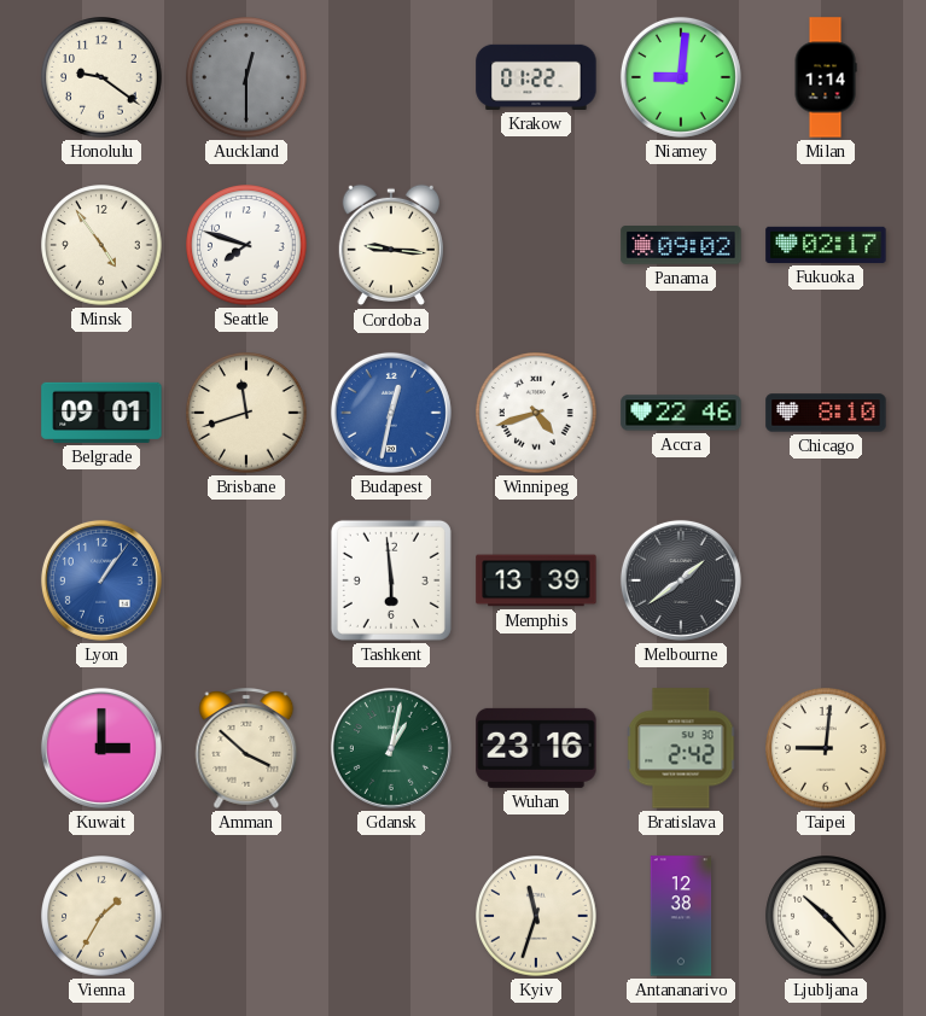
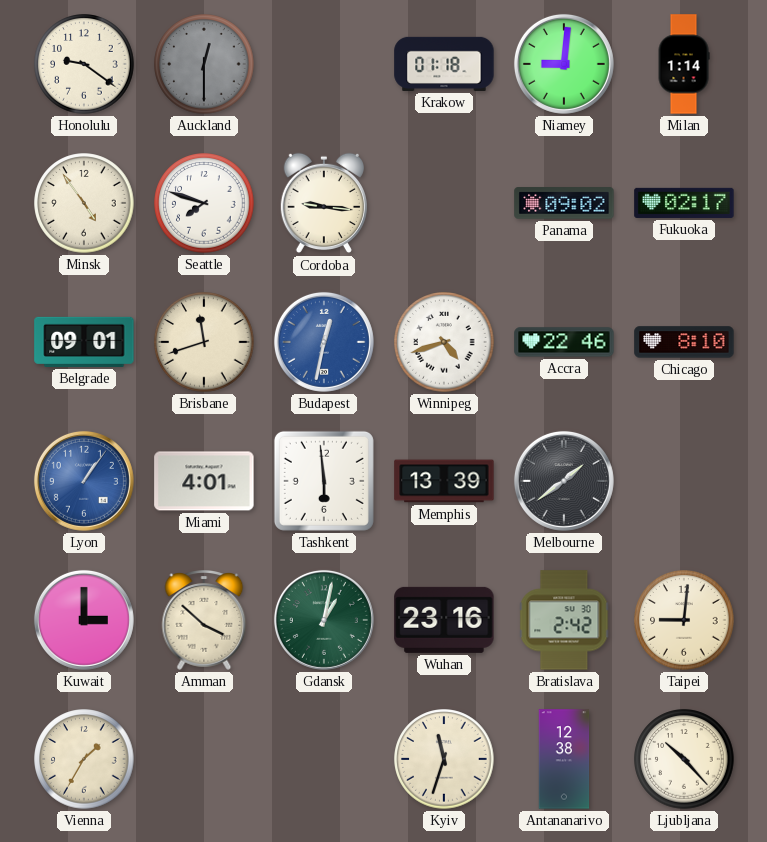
Krakow: 01:22 -> 01:18 (444, 64)
Miami: none -> 4:01 (204, 481)
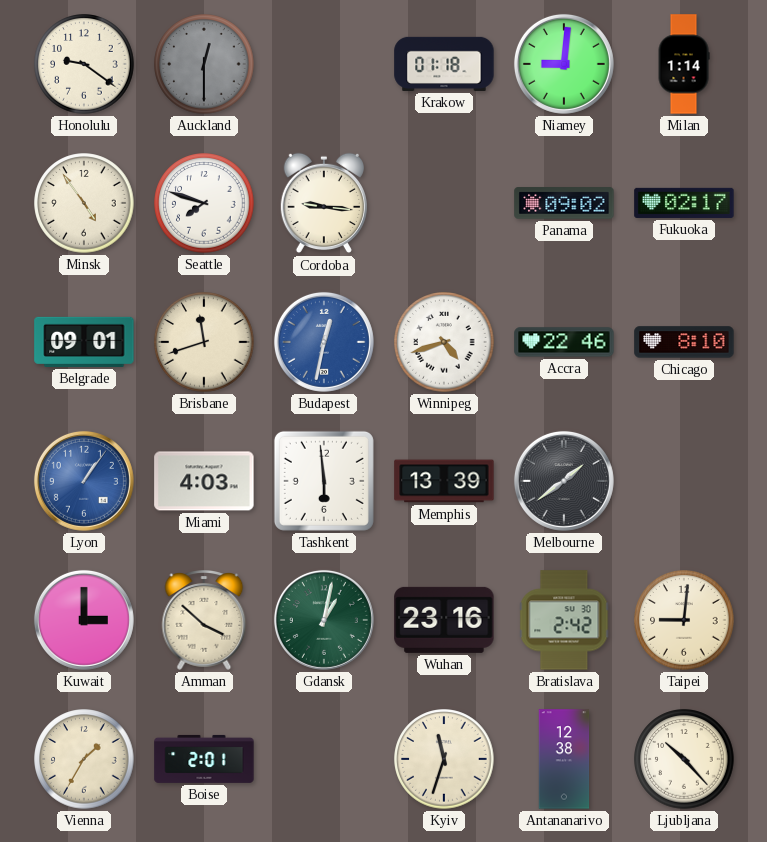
Miami: 4:01 -> 4:03 (204, 481)
Boise: none -> 2:01 (204, 759)
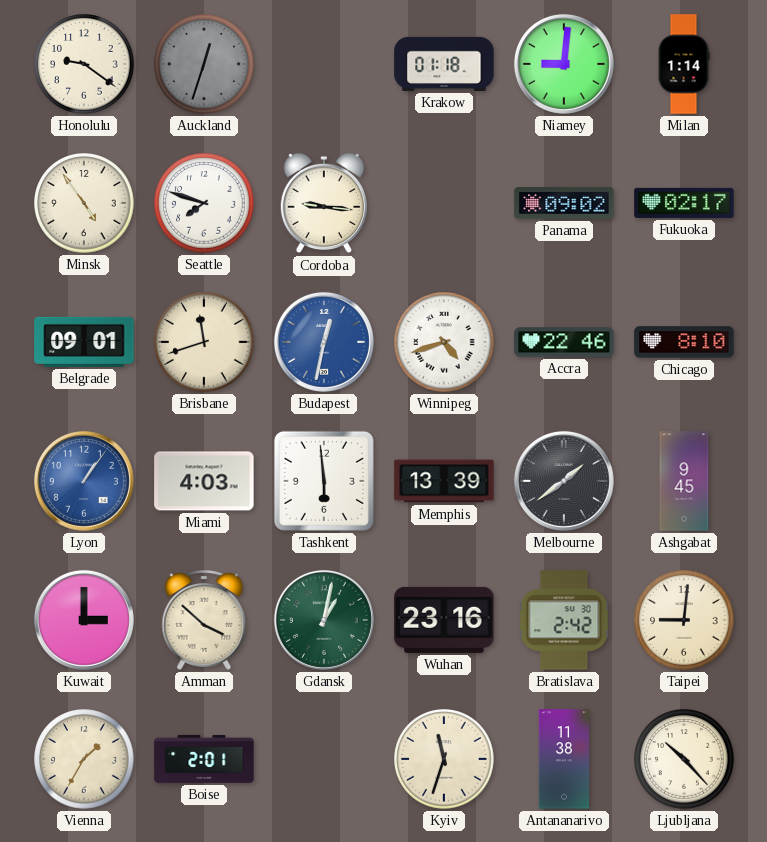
Auckland: 12:30 -> 12:33 (204, 64)
Ashgabat: none -> 9:45 (684, 481)
Antananarivo: 12:38 -> 11:38 (564, 759)
